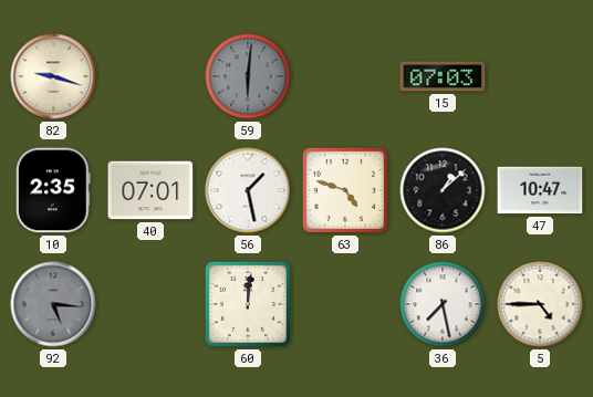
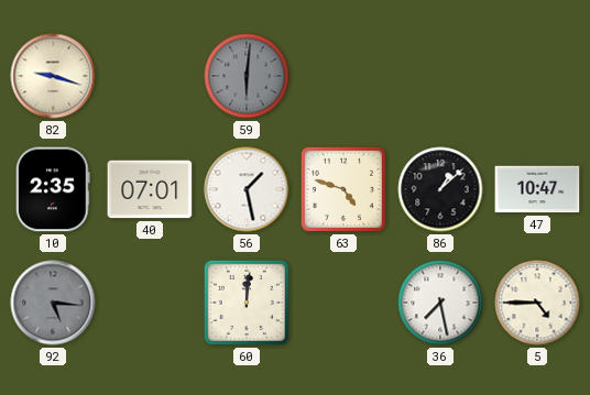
15: 07:03 -> none (443, 76)
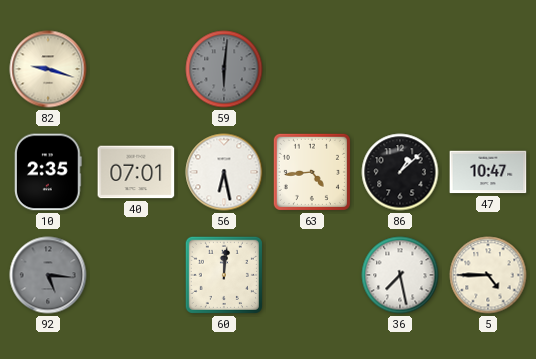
56: 1:28 -> 6:28 (224, 172)
63: 4:48 -> 4:44 (312, 172)
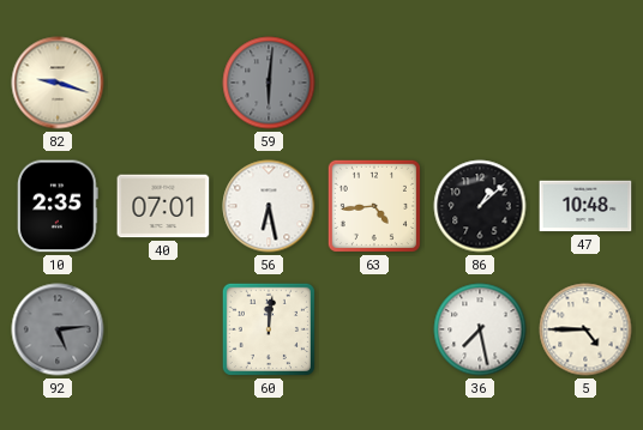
47: 10:47 -> 10:48 (585, 206)
92: 5:16 -> 5:14 (58, 329)
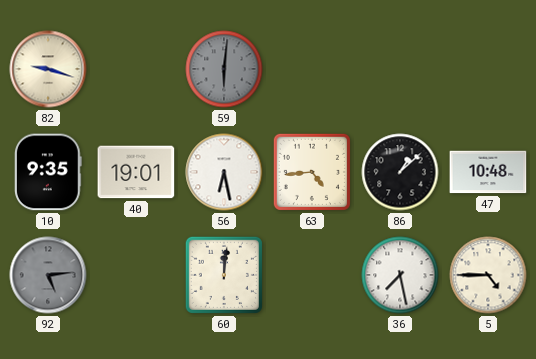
10: 2:35 -> 9:35 (48, 172)
40: 07:01 -> 19:01 (136, 172)
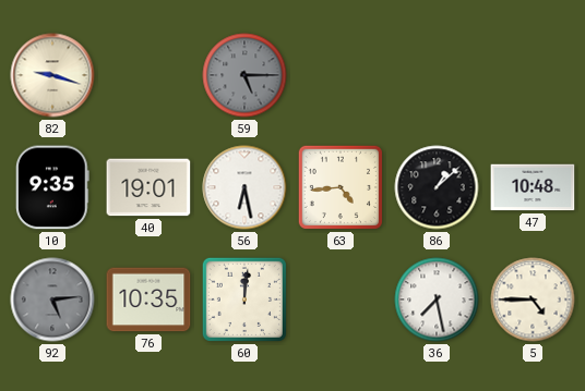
59: 6:01 -> 5:15 (244, 75)
76: none -> 10:35 (148, 300)
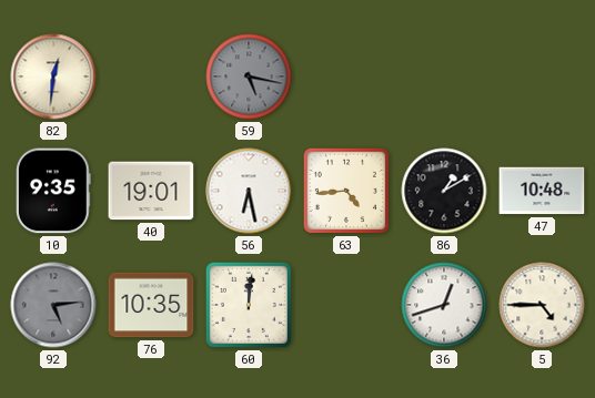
82: 9:18 -> 12:31 (53, 76)
59: 5:15 -> 5:17 (249, 76)
86: 1:08 -> 1:10 (444, 191)
36: 7:28 -> 12:42 (444, 305)
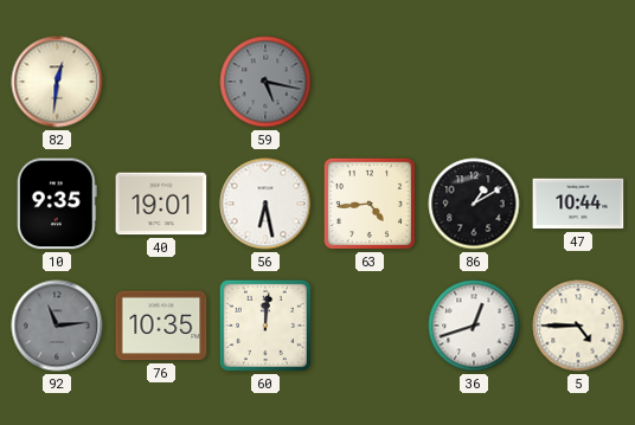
47: 10:48 -> 10:44 (578, 204)
92: 5:14 -> 11:14 (57, 326)
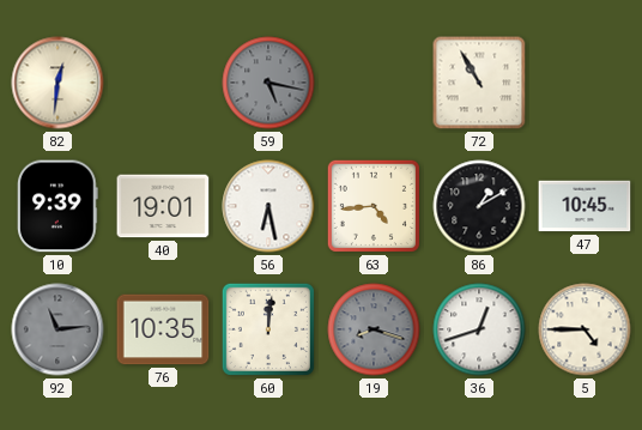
72: none -> 10:55 (479, 83)
10: 9:35 -> 9:39 (57, 206)
47: 10:44 -> 10:45 (585, 206)
19: none -> 8:18 (374, 329)
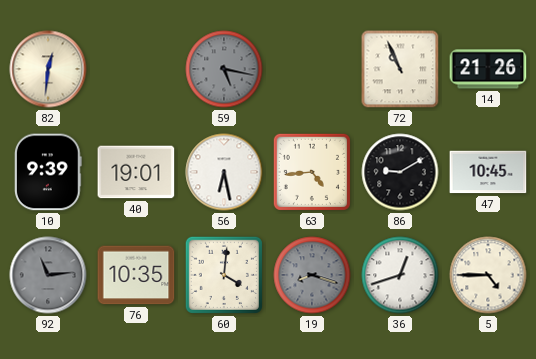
72: 10:55 -> 10:56 (400, 69)
14: none -> 21:26 (488, 69)
86: 1:10 -> 9:10 (400, 172)
60: 12:01 -> 4:01 (224, 275)
